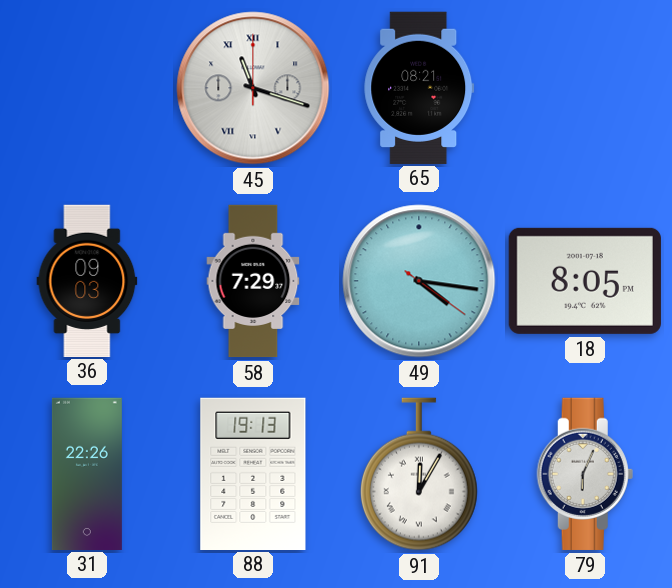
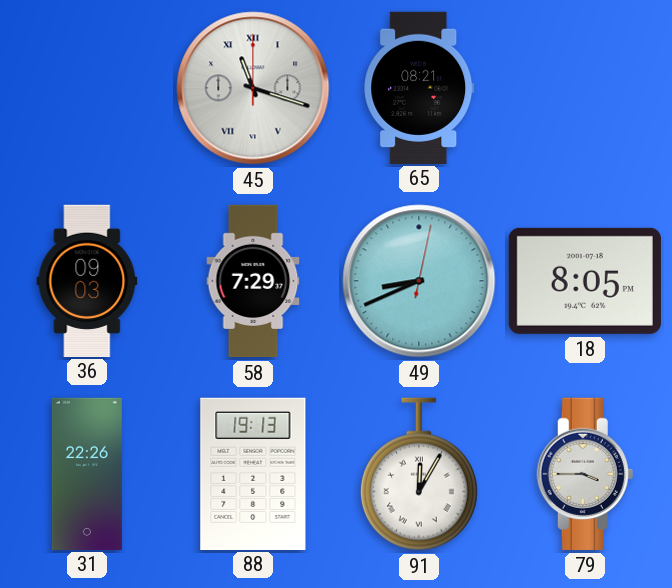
49: 4:16 -> 8:41 (419, 281)
79: 6:04 -> 3:45 (585, 474)
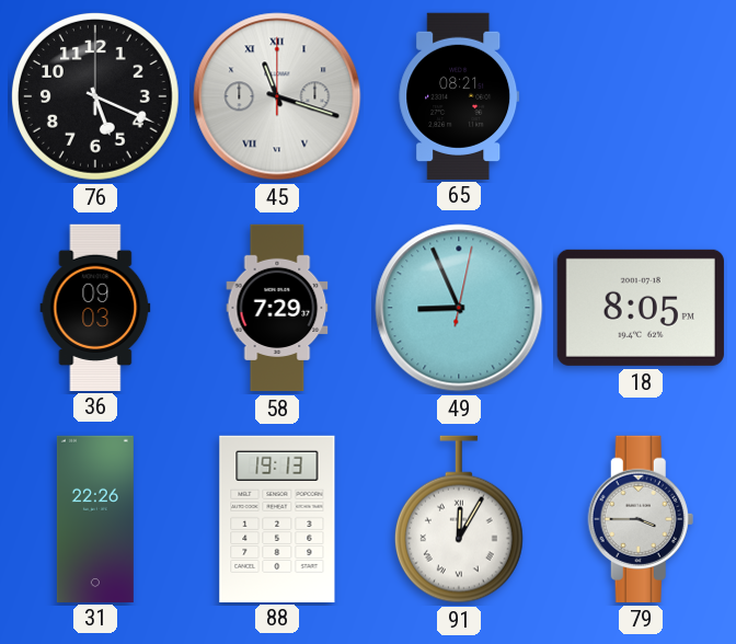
76: none -> 5:19 (95, 96)
49: 8:41 -> 8:56 (459, 308)
